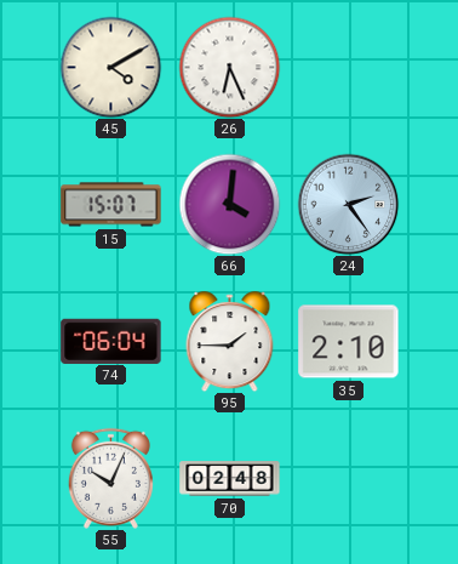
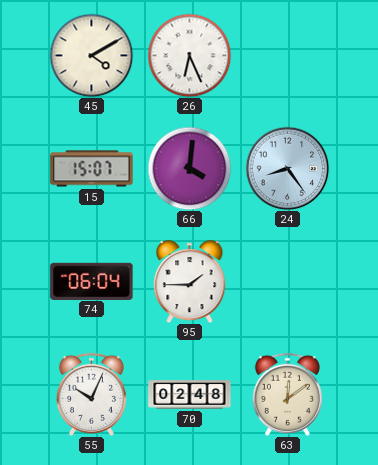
24: 2:24 -> 8:24 (287, 168)
35: 2:10 -> none (349, 342)
63: none -> 12:09 (287, 394)
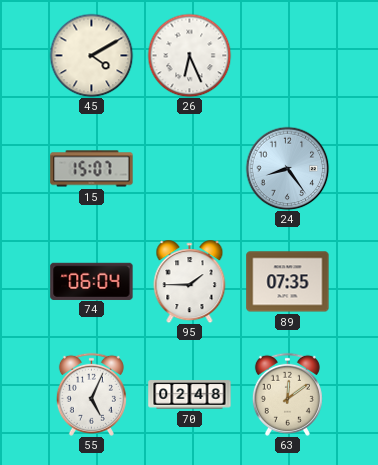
66: 4:01 -> none (189, 168)
89: none -> 07:35 (288, 282)
55: 10:04 -> 5:04 (91, 394)
